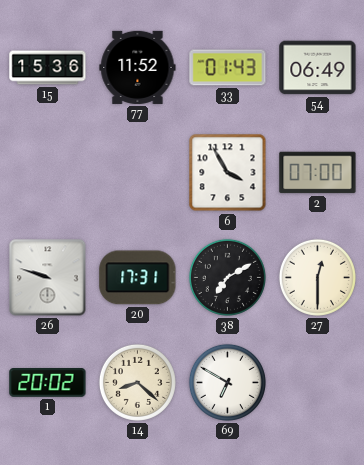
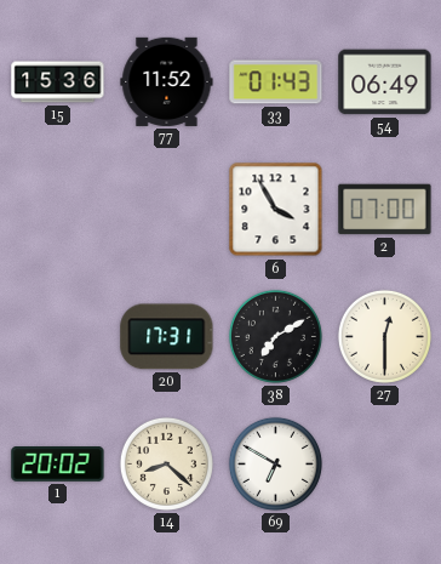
26: 9:48 -> none (48, 278)
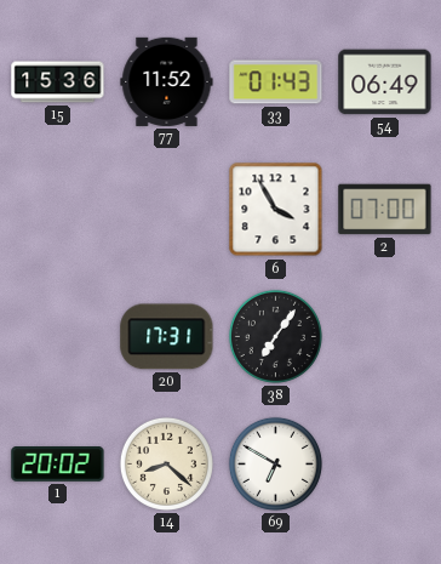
38: 7:10 -> 7:06 (275, 336)
27: 12:30 -> none (384, 336)
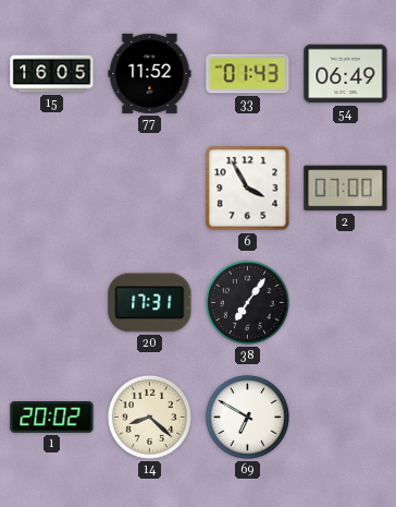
15: 15:36 -> 16:05 (52, 74)
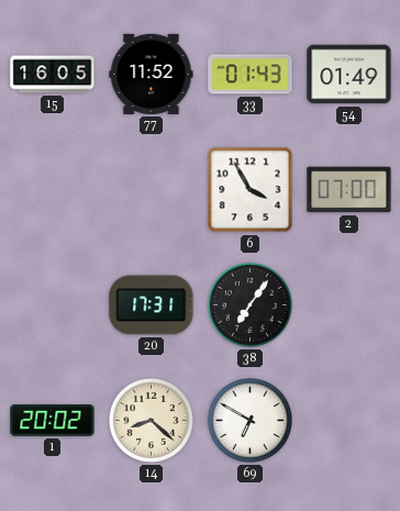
54: 06:49 -> 01:49 (349, 75)
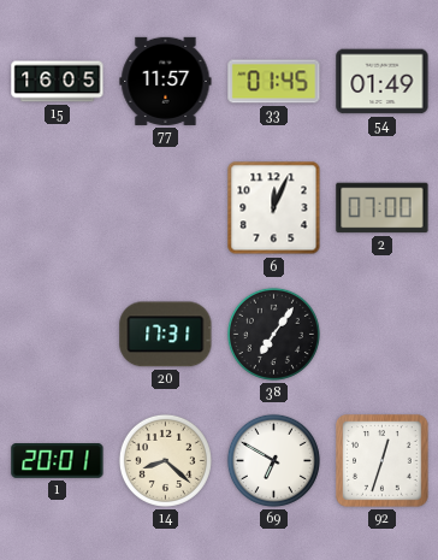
77: 11:52 -> 11:57 (166, 81)
33: 01:43 -> 01:45 (274, 82)
6: 3:55 -> 12:04 (274, 208)
1: 20:02 -> 20:01 (58, 461)
92: none -> 12:33 (383, 461)
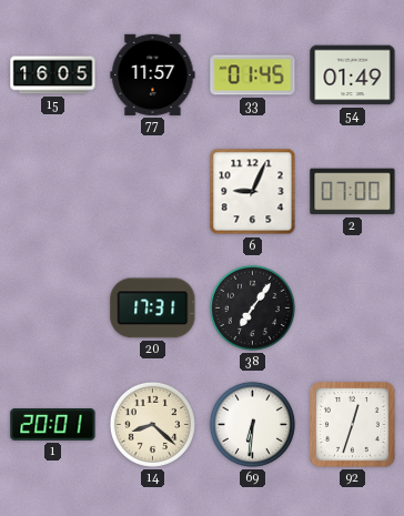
6: 12:04 -> 9:04 (253, 192)
69: 6:50 -> 6:31 (252, 424)
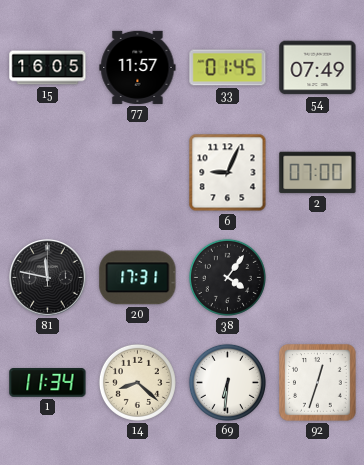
54: 01:49 -> 07:49 (318, 68)
81: none -> 11:47 (48, 278)
38: 7:06 -> 4:06 (227, 277)
1: 20:01 -> 11:34 (48, 383)
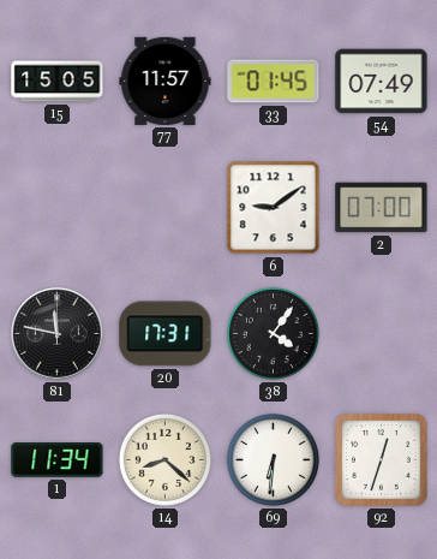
15: 16:05 -> 15:05 (58, 82)
6: 9:04 -> 9:09 (274, 208)
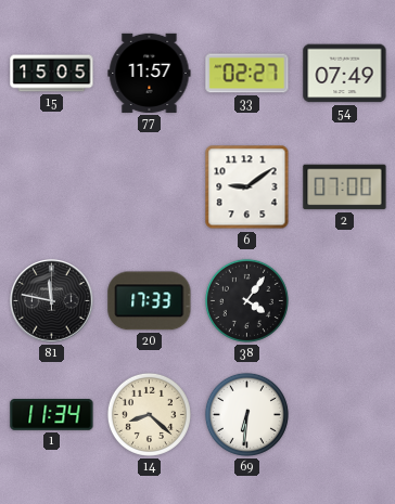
33: 01:45 -> 02:27 (247, 74)
20: 17:31 -> 17:33 (150, 301)
92: 12:33 -> none (382, 460)
